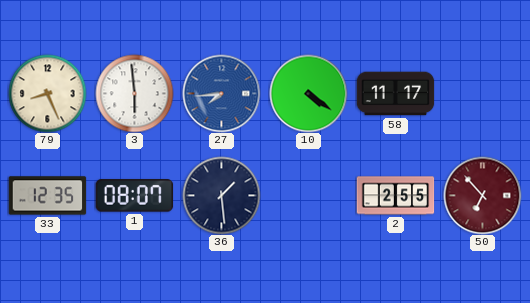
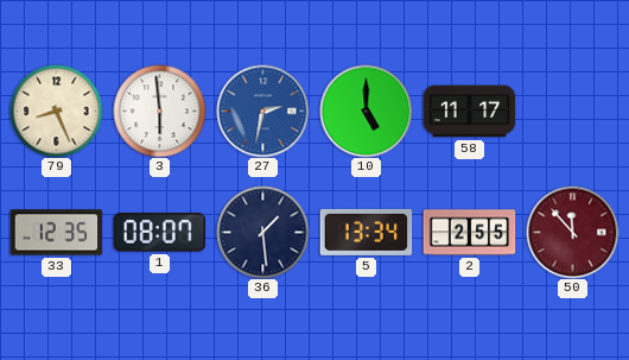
27: 7:44 -> 2:32 (262, 110)
10: 4:21 -> 5:00 (366, 110)
5: none -> 13:34 (366, 232)
50: 6:53 -> 11:53 (572, 232)
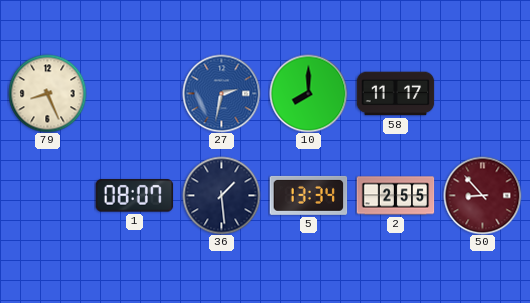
3: 5:59 -> none (159, 110)
10: 5:00 -> 8:00 (308, 93)
33: 12:35 -> none (56, 233)
50: 11:53 -> 8:53 (482, 195)
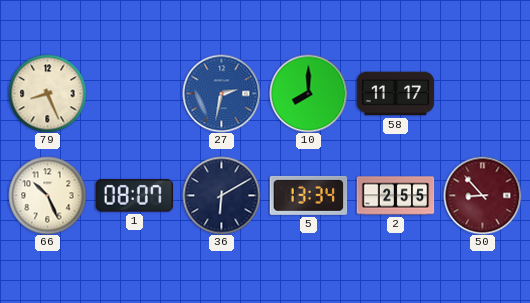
66: none -> 10:26 (47, 195)
36: 1:29 -> 6:10 (221, 195)
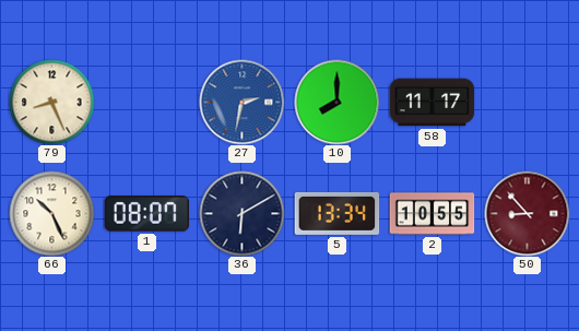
2: 2:55 -> 10:55 (432, 214)
